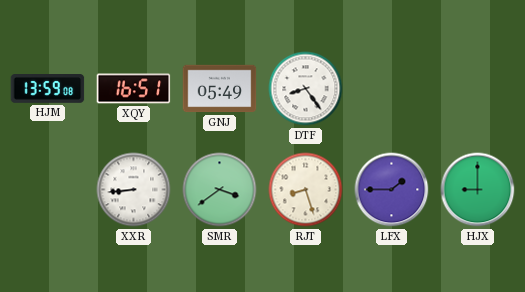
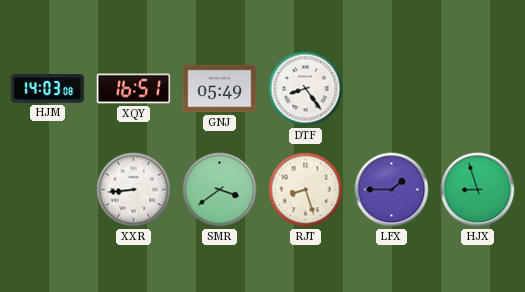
HJM: 13:59 -> 14:03 (48, 89)
HJX: 9:00 -> 8:57 (478, 190)
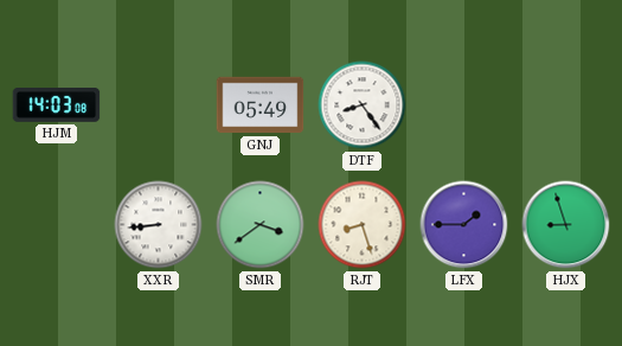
XQY: 16:51 -> none (134, 89)
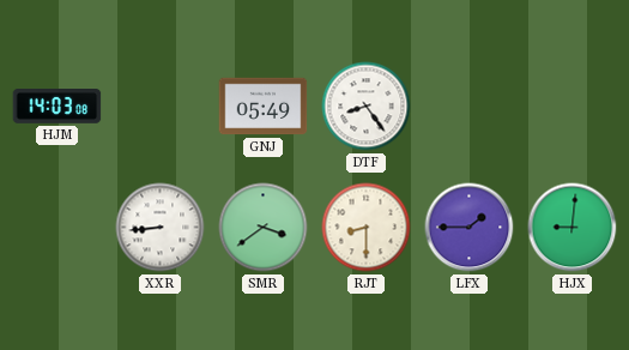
RJT: 8:27 -> 8:30 (367, 228)
HJX: 8:57 -> 9:01 (573, 228)
